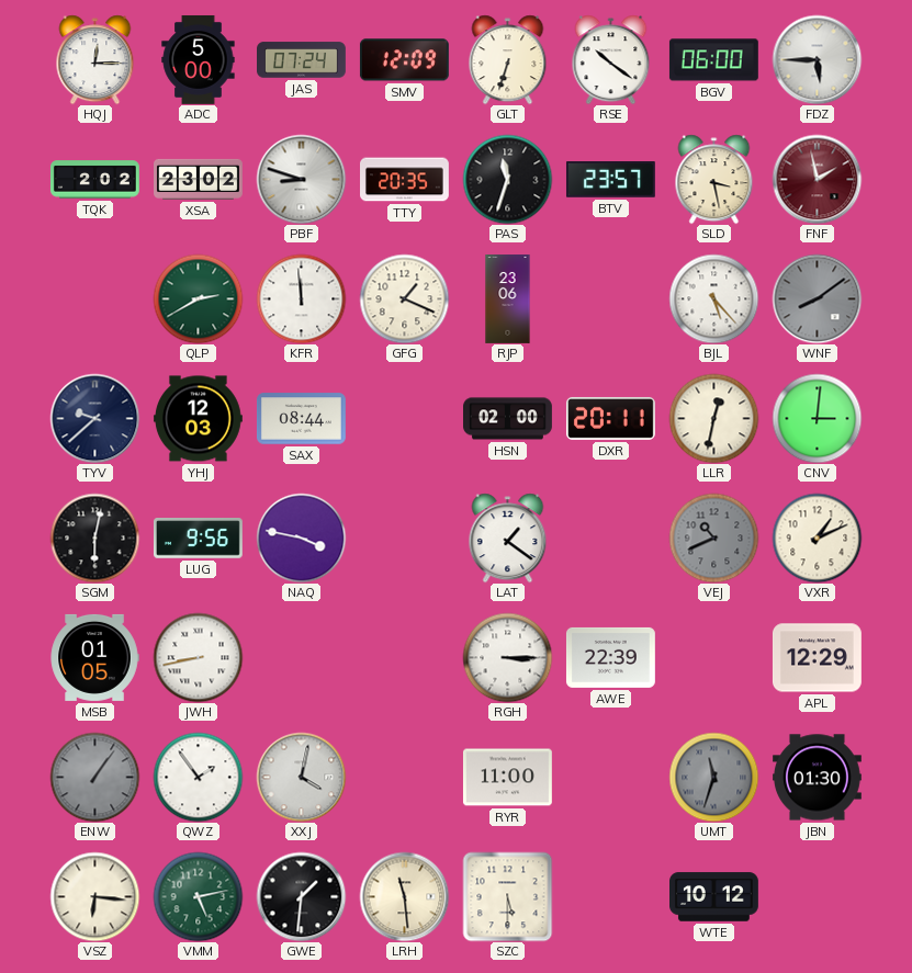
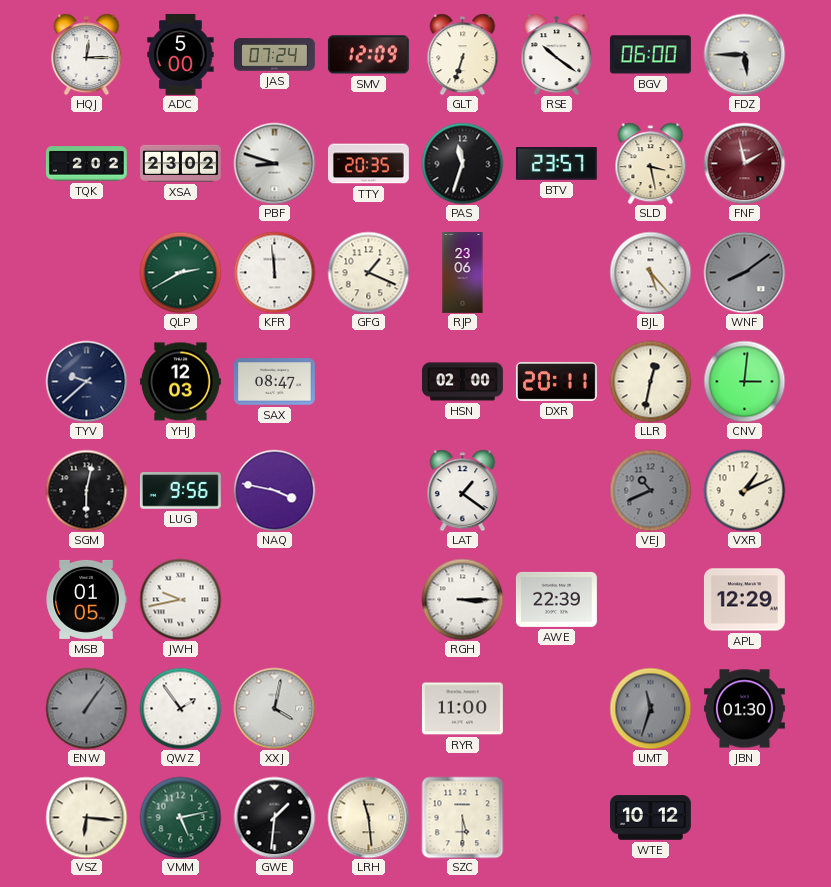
SAX: 08:44 -> 08:47 (274, 382)
JWH: 8:43 -> 9:43 (180, 599)
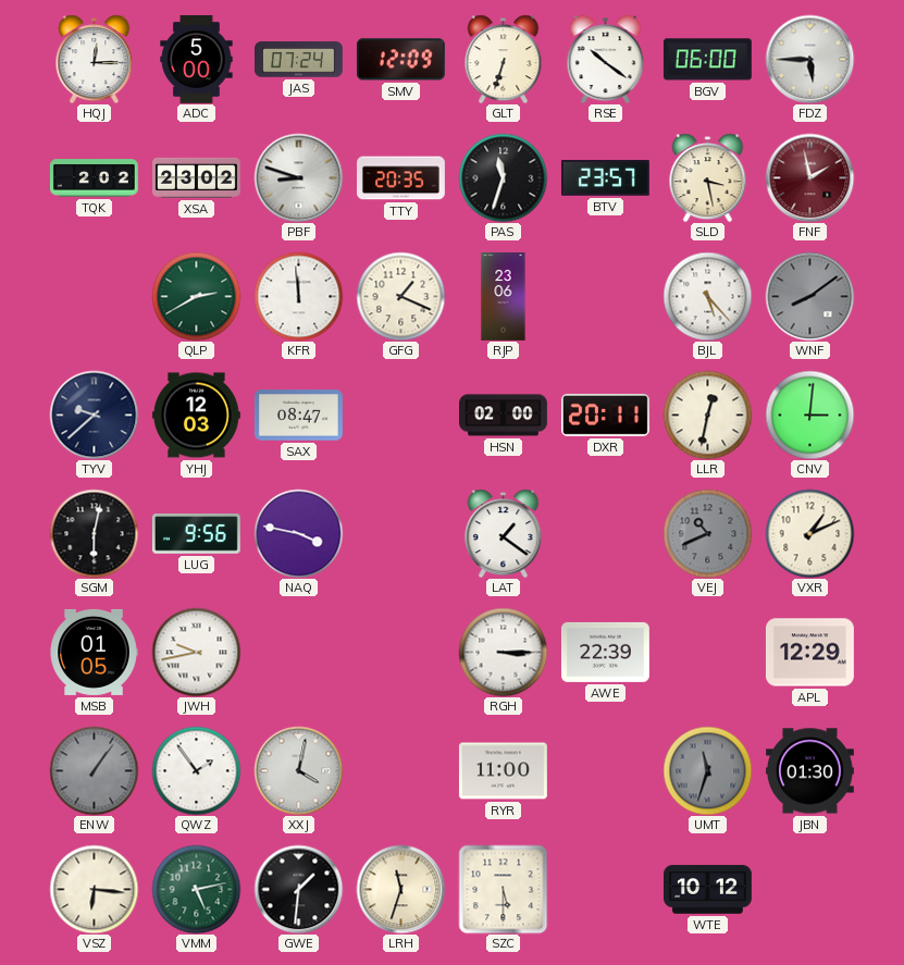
LRH: 11:29 -> 11:33 (400, 889)
